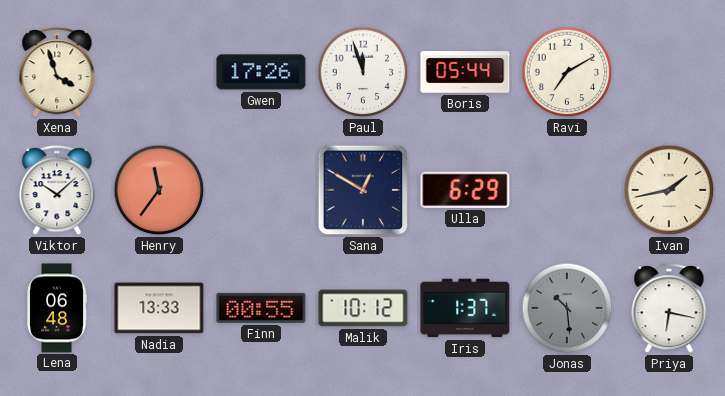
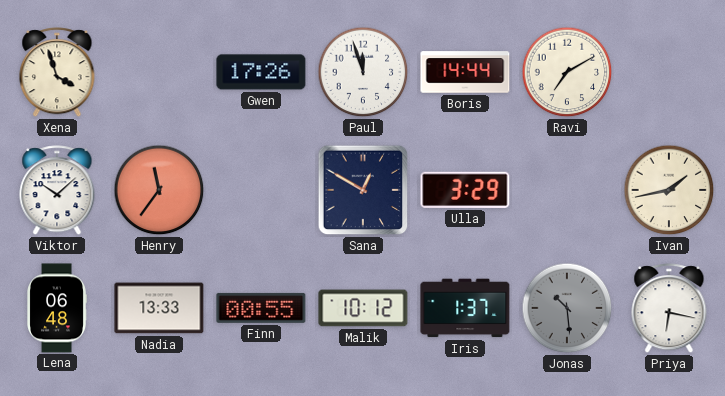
Boris: 05:44 -> 14:44 (465, 72)
Ulla: 6:29 -> 3:29 (465, 190)
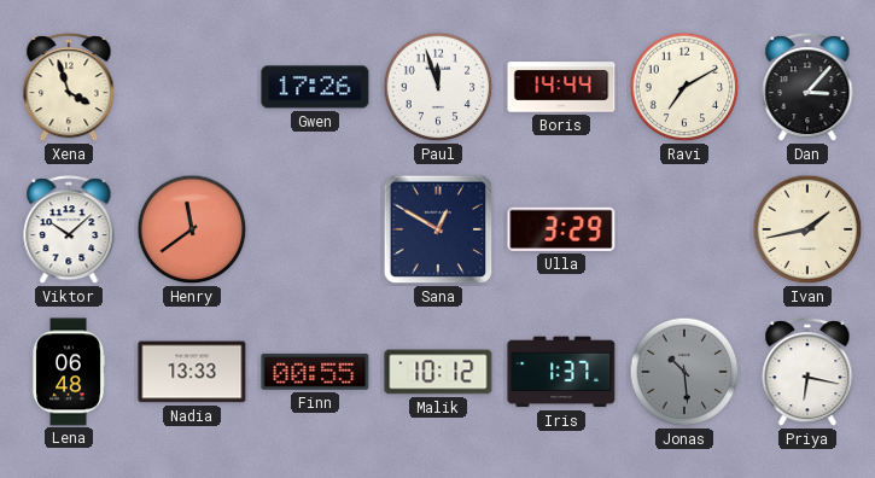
Dan: none -> 3:07 (807, 88)
Henry: 11:36 -> 11:39 (192, 229)
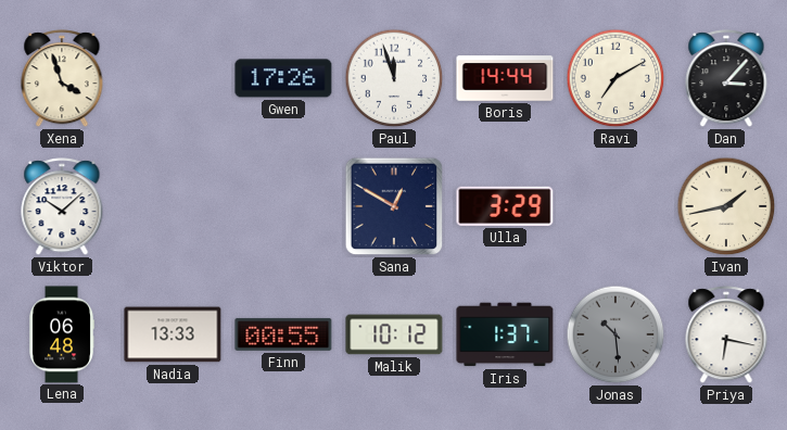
Henry: 11:39 -> none (192, 229)
